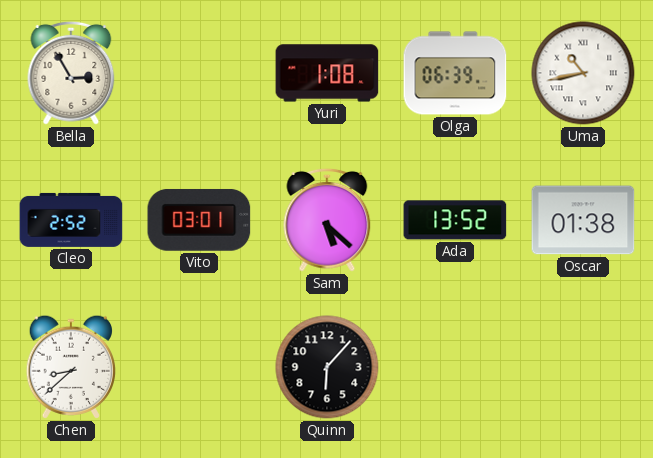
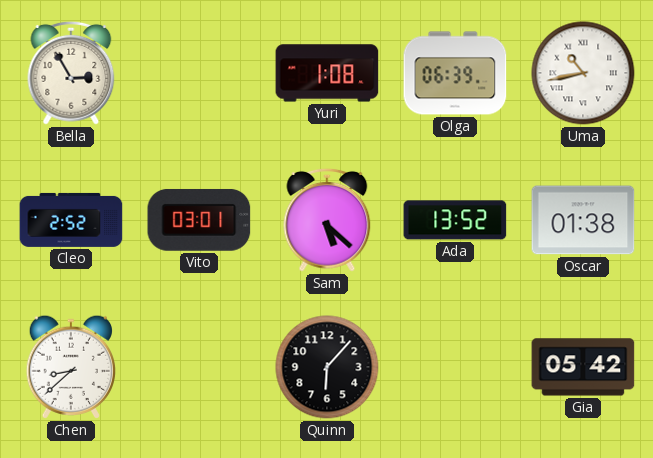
Gia: none -> 05:42 (583, 367)
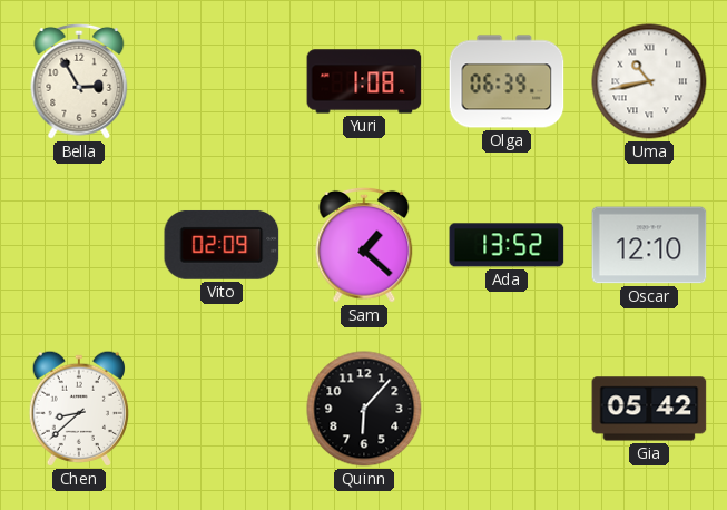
Cleo: 2:52 -> none (71, 220)
Vito: 03:01 -> 02:09 (222, 245)
Sam: 5:22 -> 1:22 (364, 245)
Oscar: 01:38 -> 12:10 (649, 245)
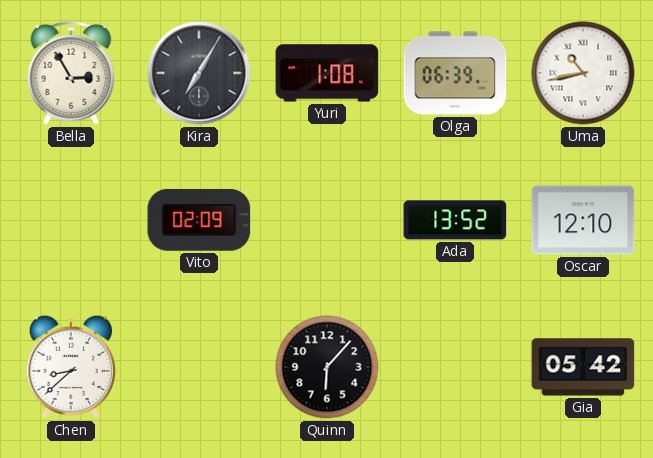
Kira: none -> 7:05 (199, 73)
Sam: 1:22 -> none (364, 245)
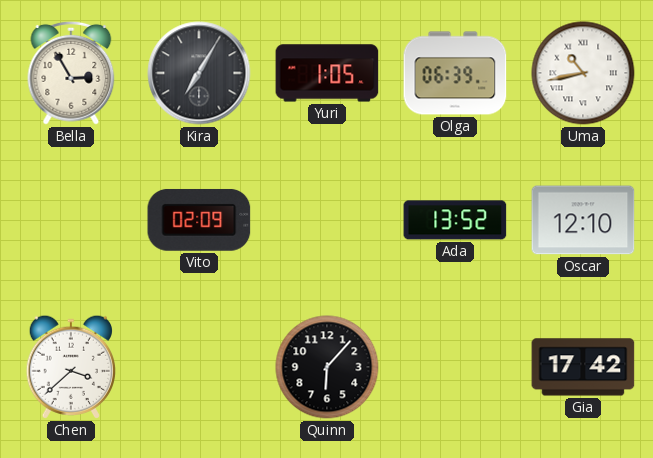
Yuri: 1:08 -> 1:05 (327, 73)
Chen: 8:38 -> 3:38 (70, 367)
Gia: 05:42 -> 17:42 (583, 367)
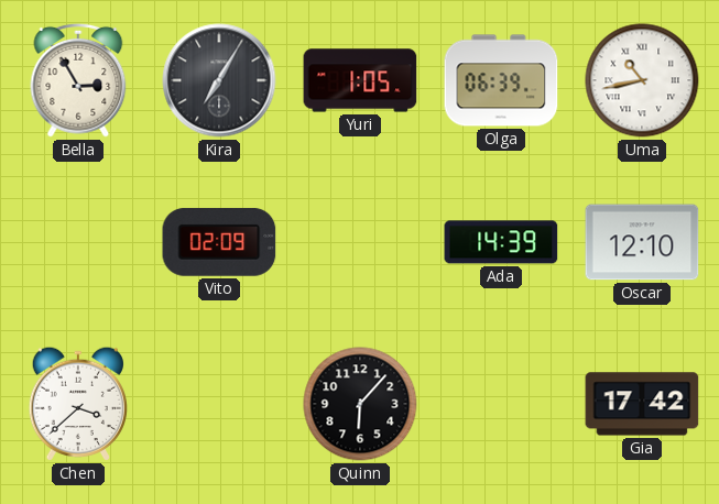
Ada: 13:52 -> 14:39 (501, 242)
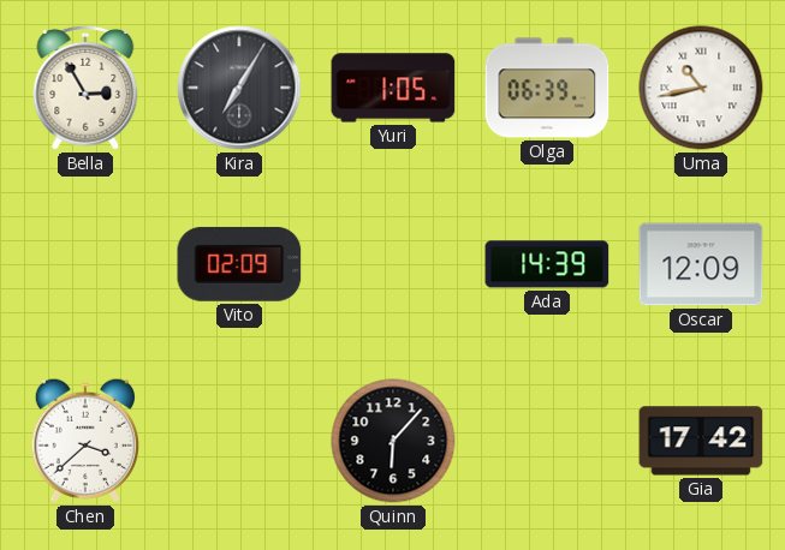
Oscar: 12:10 -> 12:09 (701, 264)
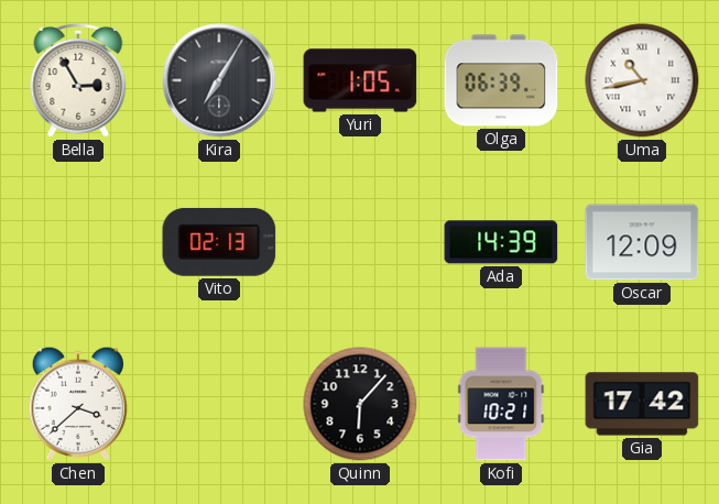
Vito: 02:09 -> 02:13 (219, 242)
Kofi: none -> 10:21 (501, 404)
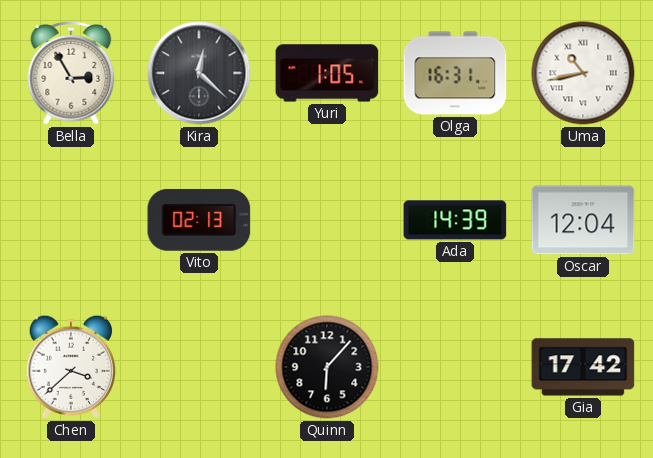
Kira: 7:05 -> 12:22 (199, 73)
Olga: 06:39 -> 16:31 (455, 73)
Oscar: 12:09 -> 12:04 (583, 220)
Kofi: 10:21 -> none (501, 404)
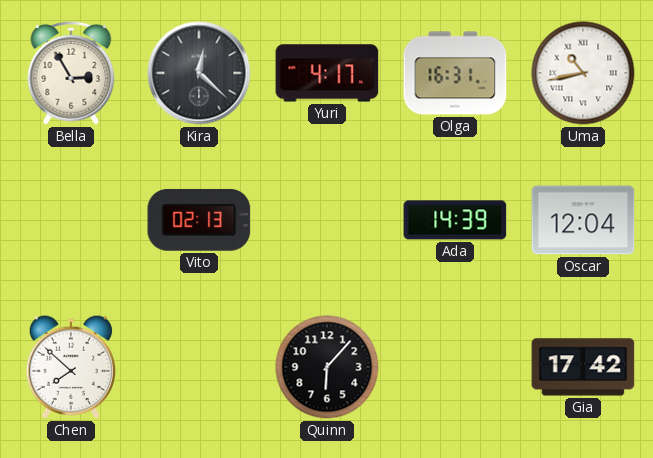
Yuri: 1:05 -> 4:17 (327, 73)
Chen: 3:38 -> 7:52 (70, 367)
